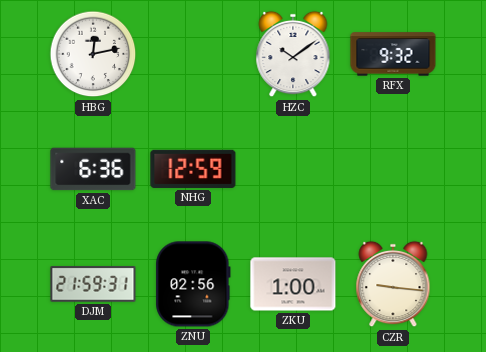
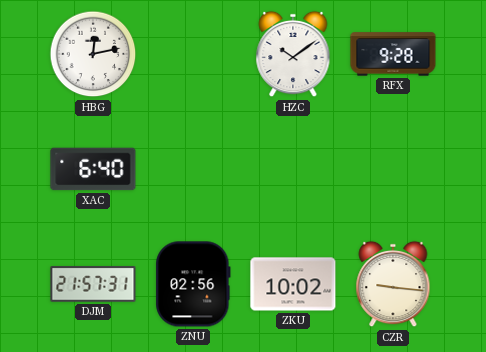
RFX: 9:32 -> 9:28 (393, 54)
XAC: 6:36 -> 6:40 (93, 169)
NHG: 12:59 -> none (193, 169)
DJM: 21:59 -> 21:57 (93, 284)
ZKU: 1:00 -> 10:02 (293, 284)
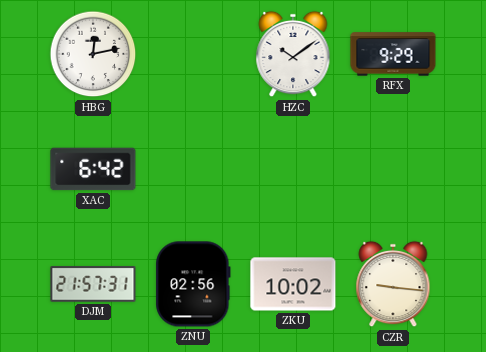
RFX: 9:28 -> 9:29 (393, 54)
XAC: 6:40 -> 6:42 (93, 169)
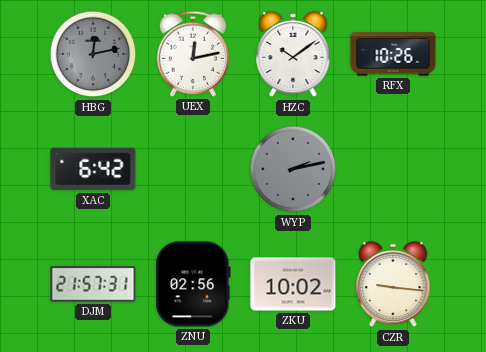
HBG dial: white -> grey (93, 54)
UEX: none -> 12:13 (193, 54)
RFX: 9:29 -> 10:26 (393, 54)
WYP: none -> 2:13 (293, 169)
